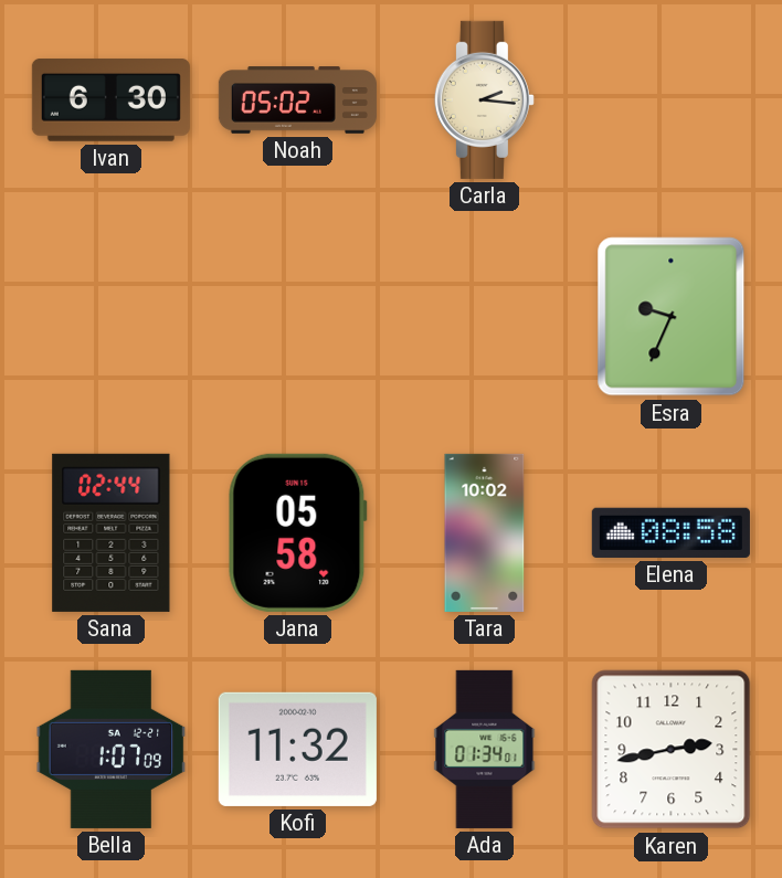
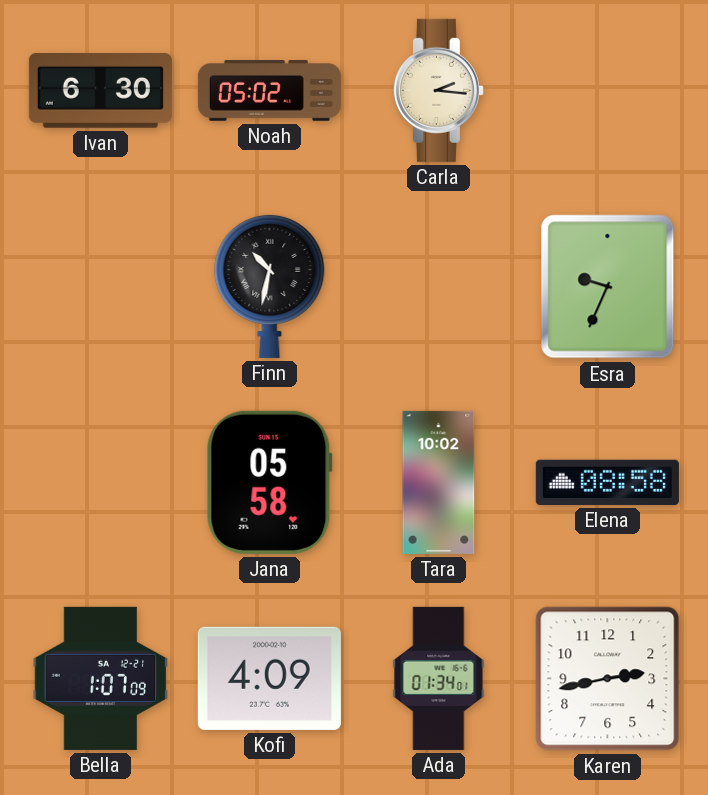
Finn: none -> 10:32 (270, 286)
Sana: 02:44 -> none (112, 532)
Kofi: 11:32 -> 4:09 (269, 678)
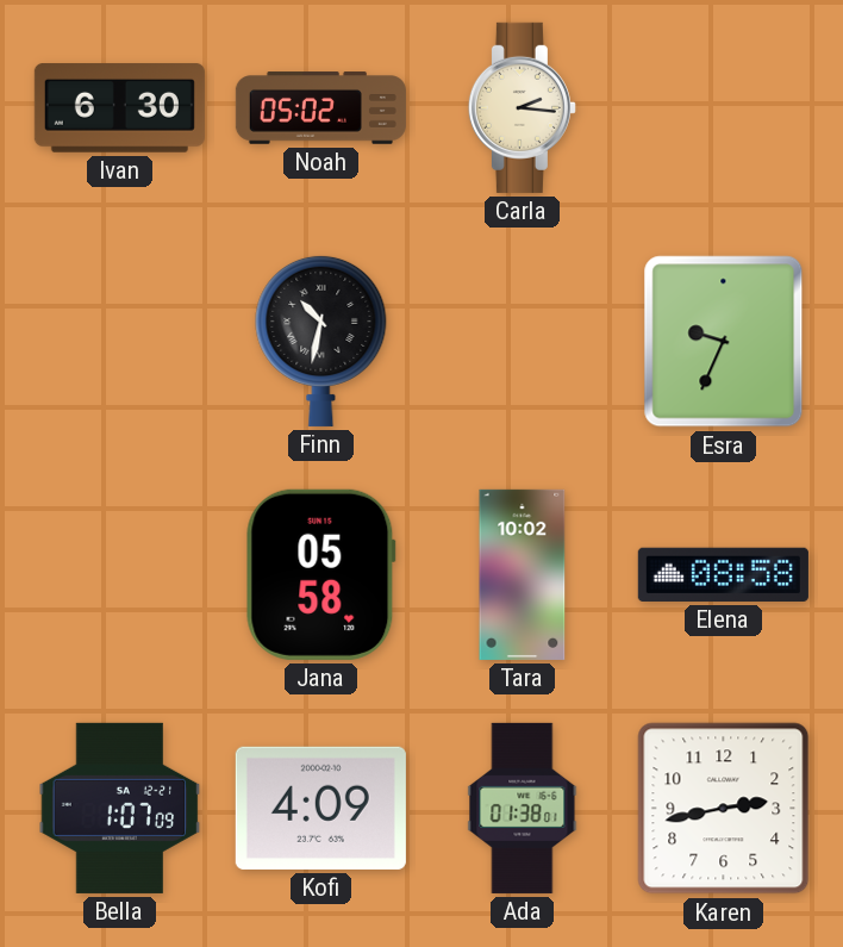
Ada: 01:34 -> 01:38 (523, 808)
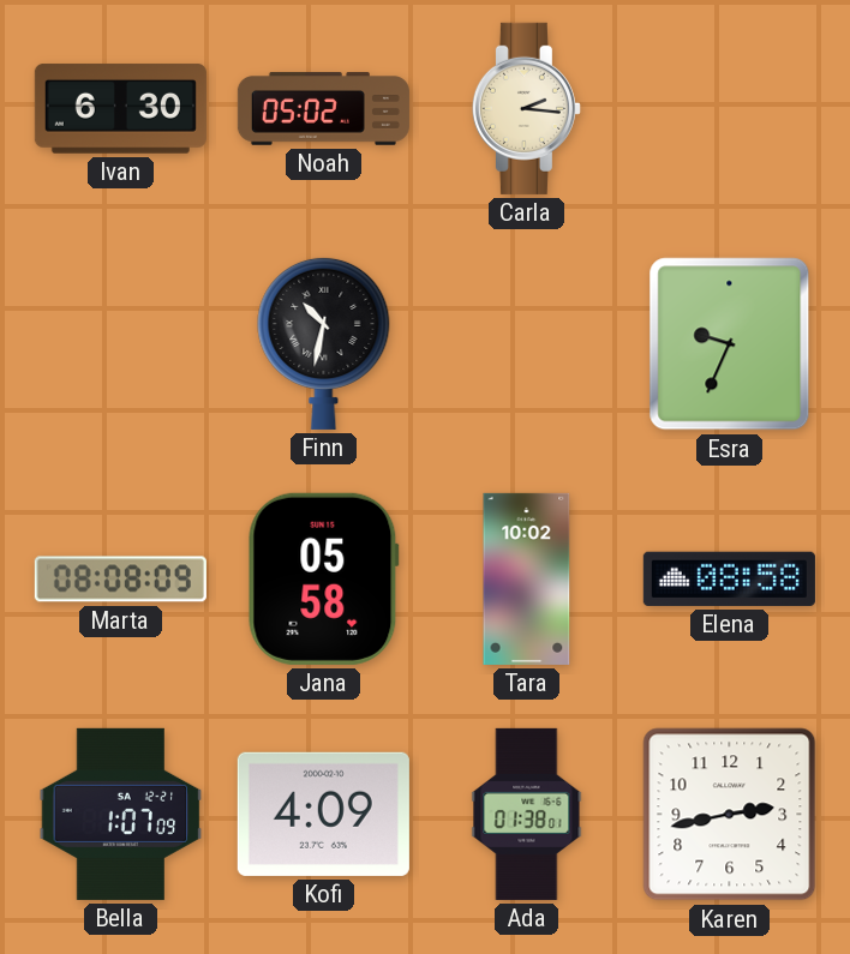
Marta: none -> 08:08 (120, 580)
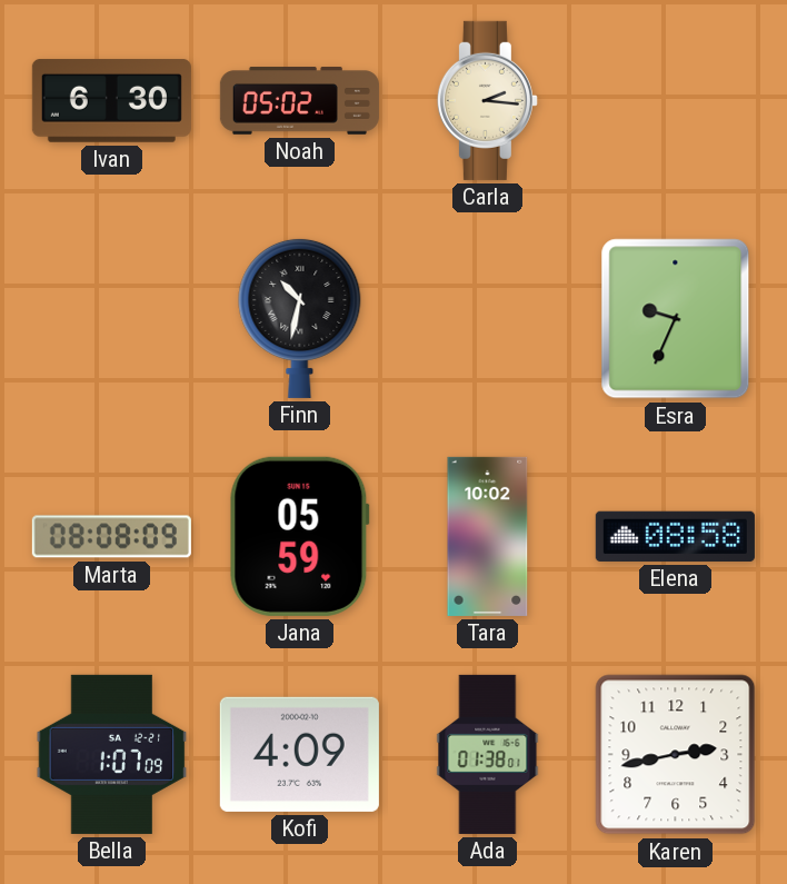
Jana: 05:58 -> 05:59 (299, 536)
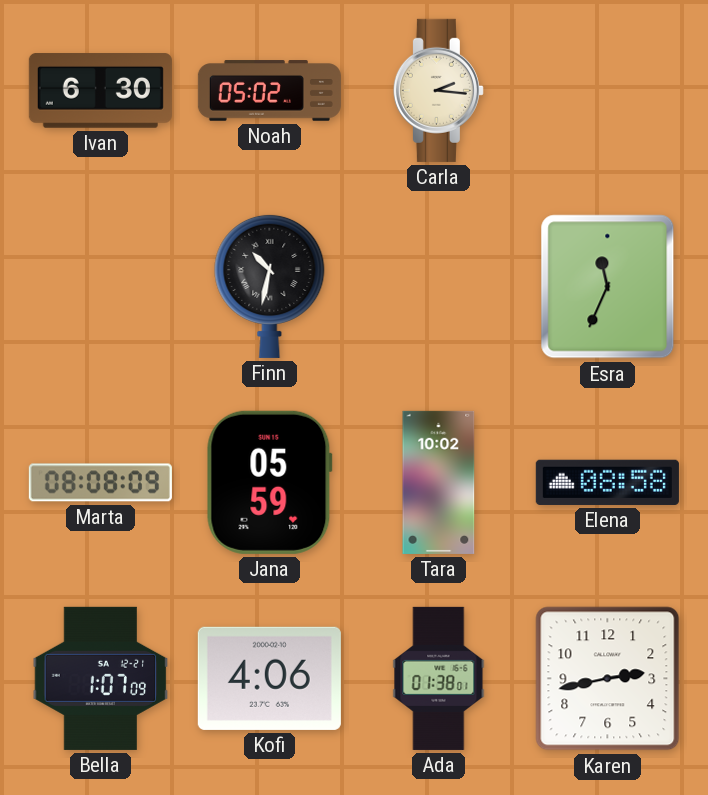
Esra: 9:34 -> 11:34 (608, 287)
Kofi: 4:09 -> 4:06 (269, 678)
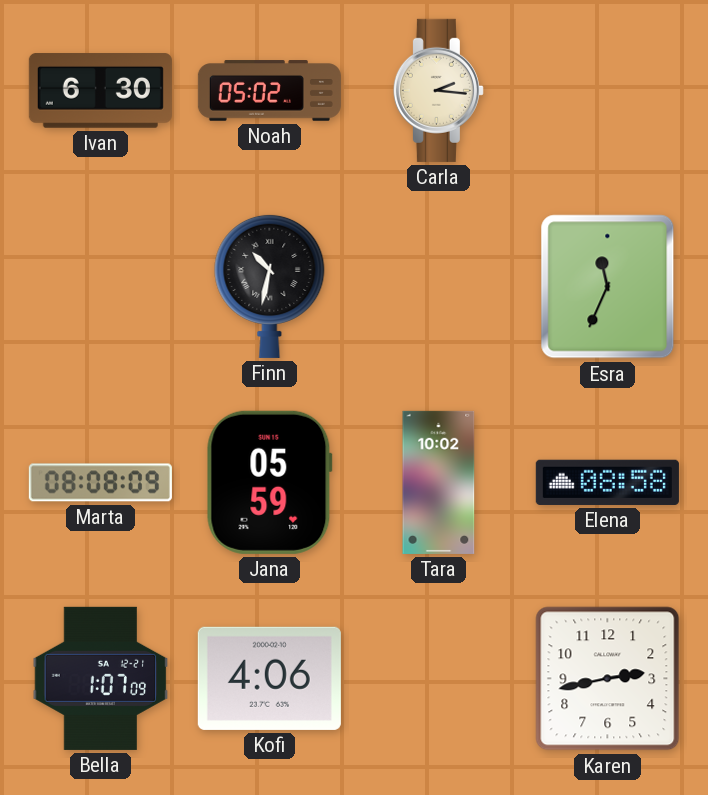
Ada: 01:38 -> none (439, 678)
